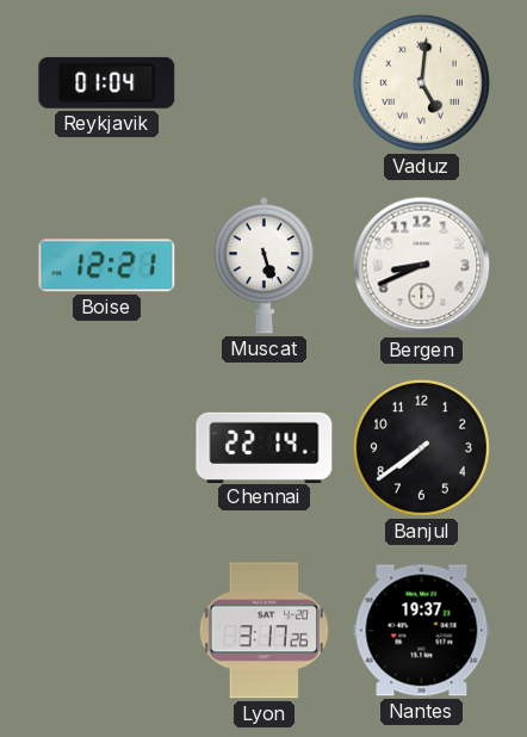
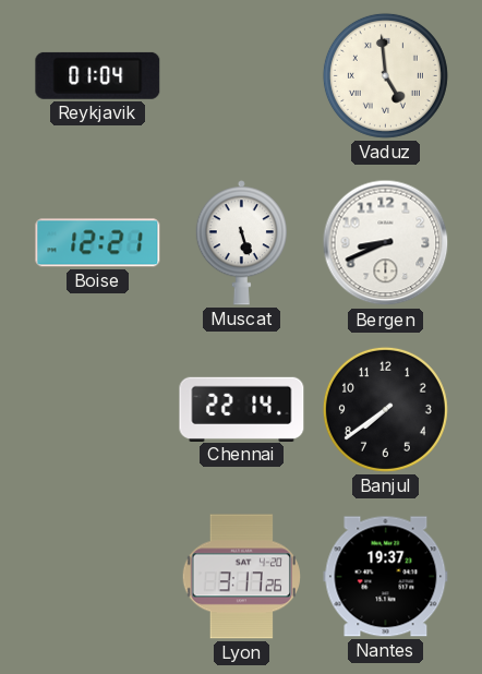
Vaduz: 5:01 -> 4:59 (385, 75)
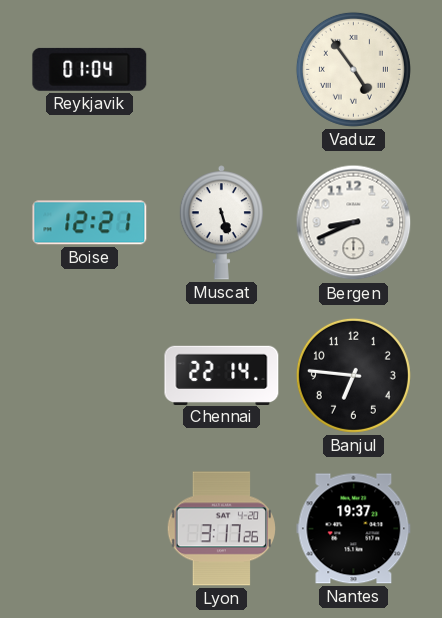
Vaduz: 4:59 -> 4:54 (353, 69)
Banjul: 7:39 -> 6:46 (353, 375)
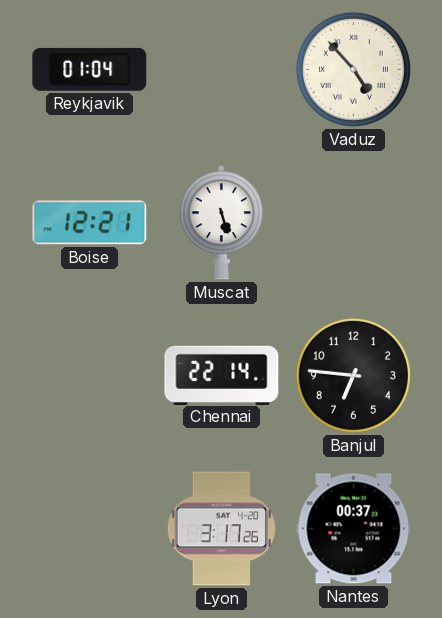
Vaduz: 4:54 -> 4:53 (353, 69)
Bergen: 8:41 -> none (354, 223)
Nantes: 19:37 -> 00:37 (354, 529)
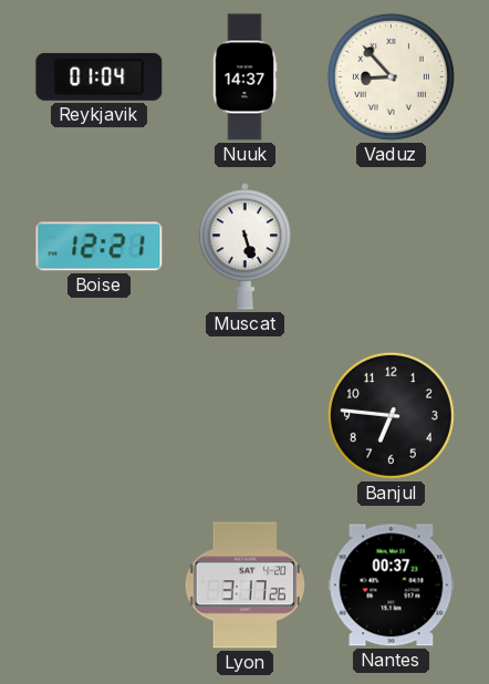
Nuuk: none -> 14:37 (245, 77)
Vaduz: 4:53 -> 8:53 (391, 76)
Chennai: 22:14 -> none (222, 375)
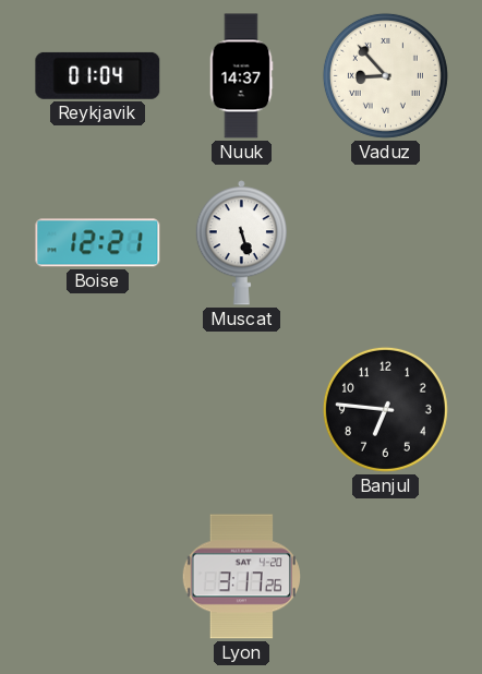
Nantes: 00:37 -> none (392, 585)
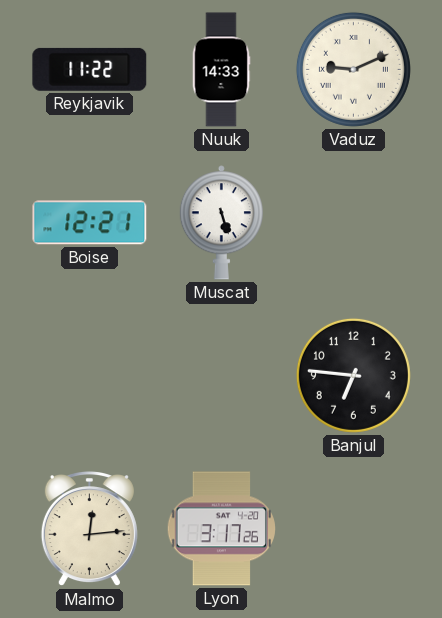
Reykjavik: 01:04 -> 11:22 (90, 69)
Nuuk: 14:37 -> 14:33 (221, 70)
Vaduz: 8:53 -> 9:11 (353, 69)
Malmo: none -> 12:14 (89, 530)
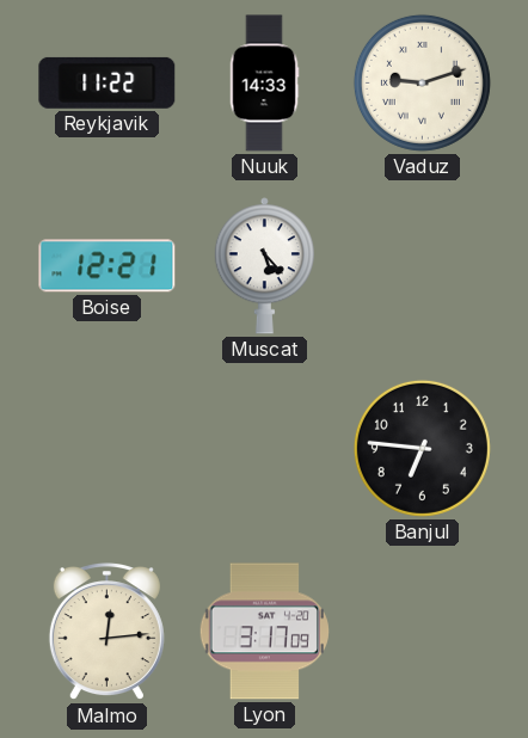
Vaduz: 9:11 -> 9:12 (422, 82)
Muscat: 5:27 -> 5:23 (264, 266)
Lyon: 3:17:26 -> 3:17:09 (264, 632)
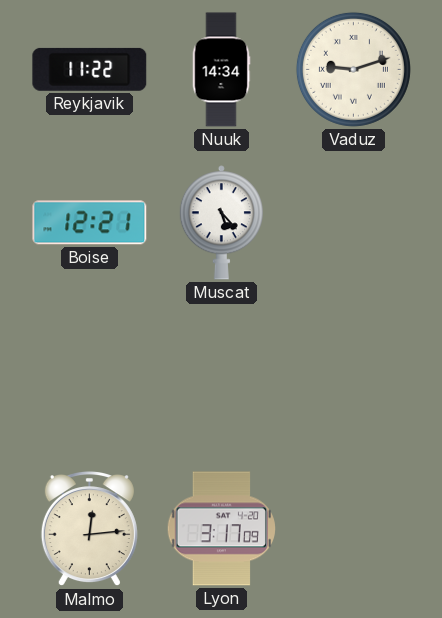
Nuuk: 14:33 -> 14:34 (221, 70)
Banjul: 6:46 -> none (422, 448)
